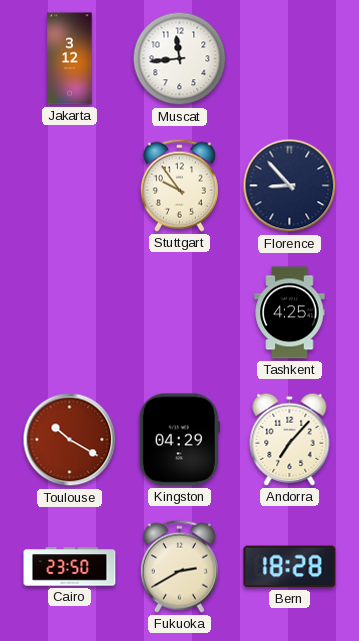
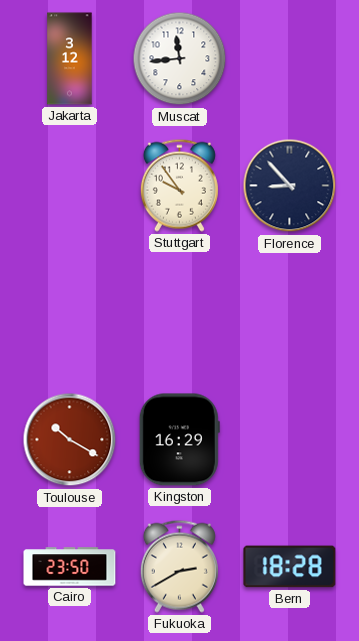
Tashkent: 4:25 -> none (290, 313)
Kingston: 04:29 -> 16:29 (179, 440)
Andorra: 7:07 -> none (290, 439)
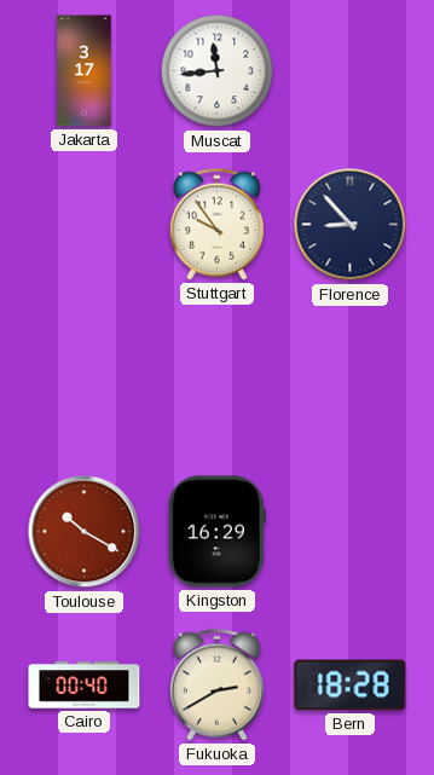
Jakarta: 3:12 -> 3:17 (85, 71)
Cairo: 23:50 -> 00:40 (85, 686)
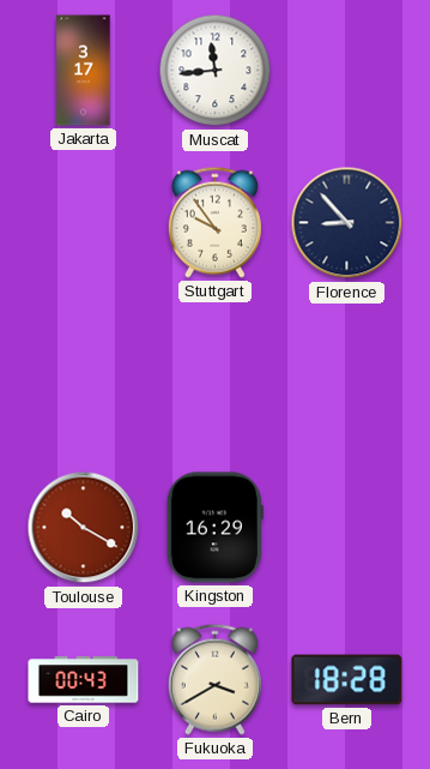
Cairo: 00:40 -> 00:43 (84, 680)
Fukuoka: 2:40 -> 3:40 (214, 679)
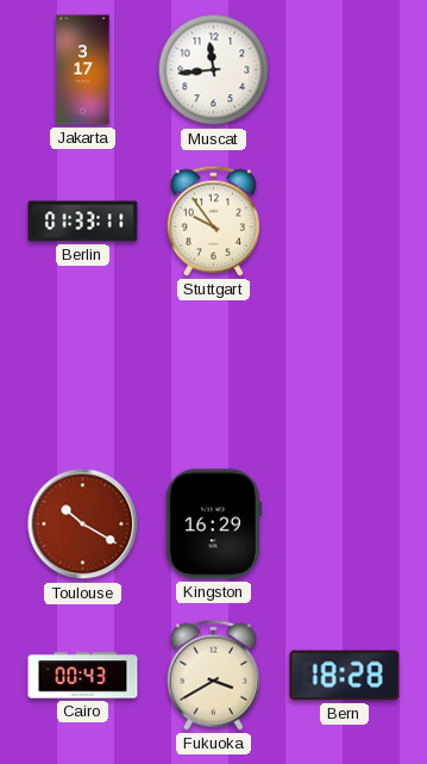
Berlin: none -> 01:33 (83, 222)
Florence: 8:53 -> none (347, 223)
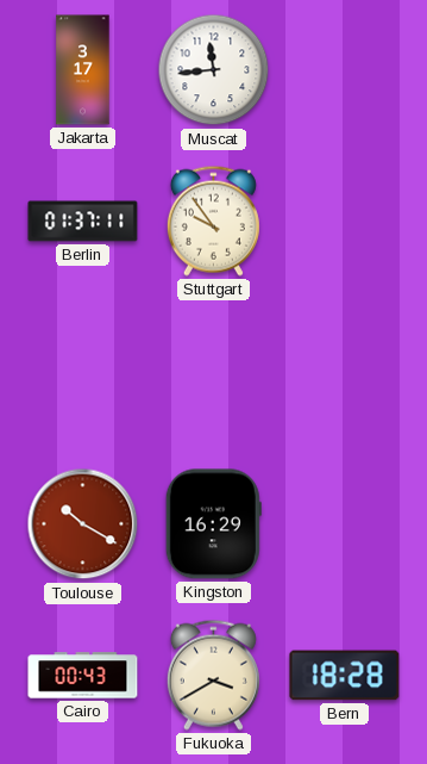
Berlin: 01:33 -> 01:37 (83, 222)
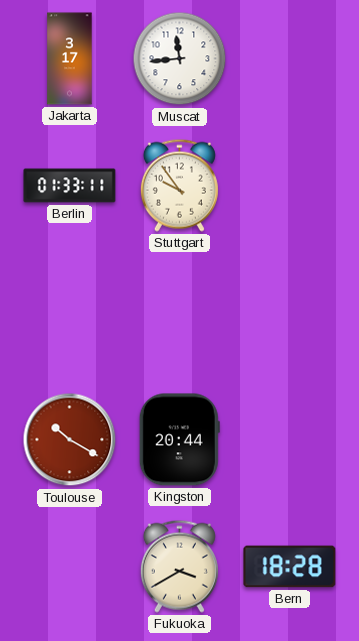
Berlin: 01:37 -> 01:33 (70, 186)
Kingston: 16:29 -> 20:44 (179, 440)
Cairo: 00:43 -> none (83, 676)
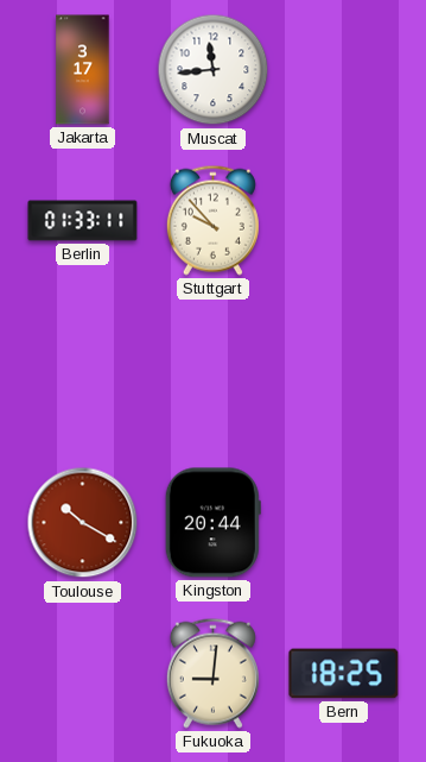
Stuttgart: 9:54 -> 9:53 (212, 220)
Fukuoka: 3:40 -> 9:01 (212, 673)
Bern: 18:28 -> 18:25 (344, 674)
